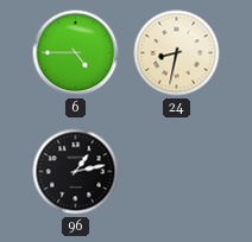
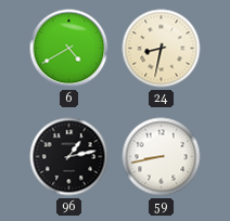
6: 4:45 -> 4:40 (69, 49)
59: none -> 8:43 (162, 157)
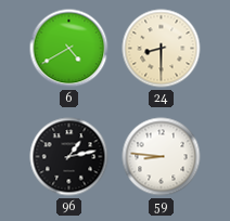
24: 8:32 -> 8:30 (162, 49)
59: 8:43 -> 8:46 (162, 157)
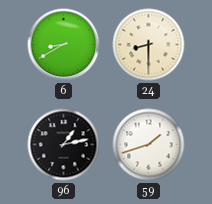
6: 4:40 -> 8:40 (64, 45)
59: 8:46 -> 1:42 (149, 145)
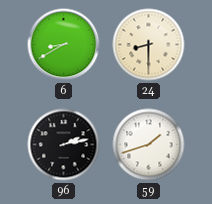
96: 1:13 -> 2:13 (64, 145)
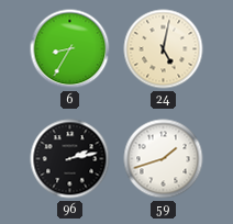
6: 8:40 -> 8:35 (70, 49)
24: 8:30 -> 5:02 (164, 49)
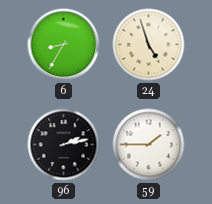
24: 5:02 -> 4:57 (149, 45)
59: 1:42 -> 1:45 (149, 145)
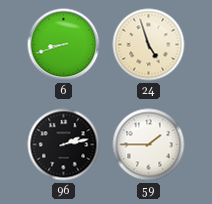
6: 8:35 -> 8:42 (64, 45)
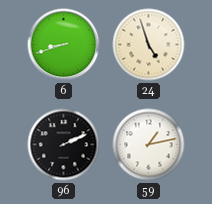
96: 2:13 -> 2:11 (64, 145)
59: 1:45 -> 1:13 (149, 145)
